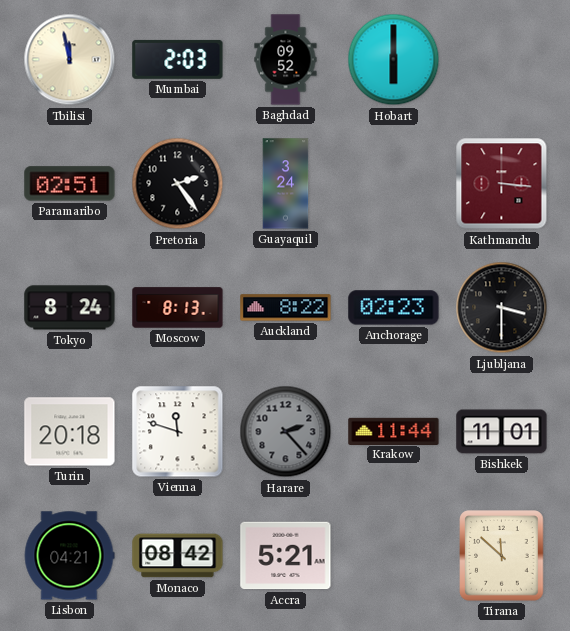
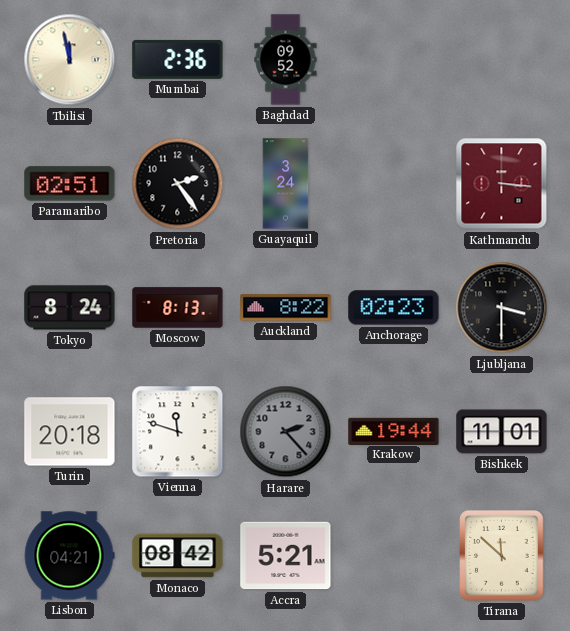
Mumbai: 2:03 -> 2:36 (178, 59)
Hobart: 6:00 -> none (394, 60)
Krakow: 11:44 -> 19:44 (394, 431)
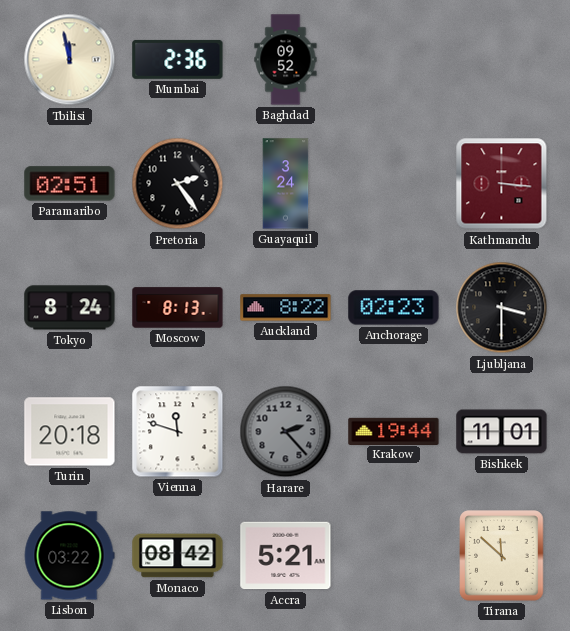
Lisbon: 04:21 -> 03:22 (69, 556)
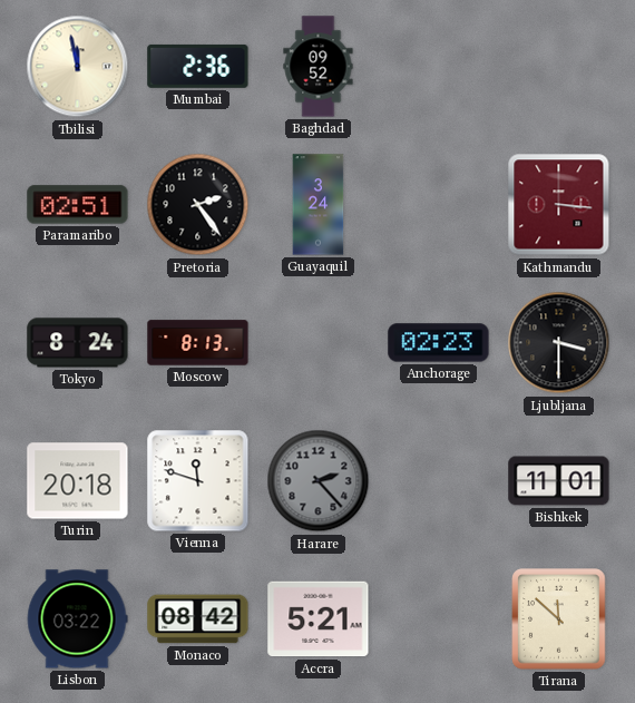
Auckland: 8:22 -> none (286, 308)
Krakow: 19:44 -> none (394, 431)
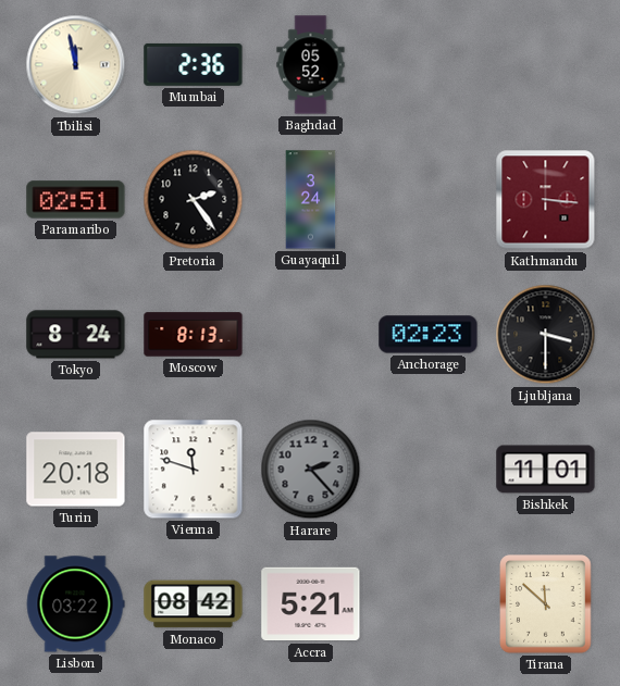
Baghdad: 09:52 -> 05:52 (311, 65)
